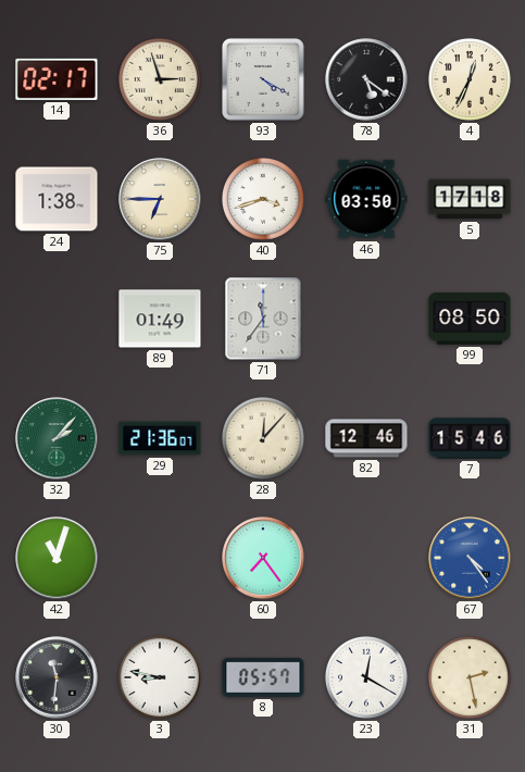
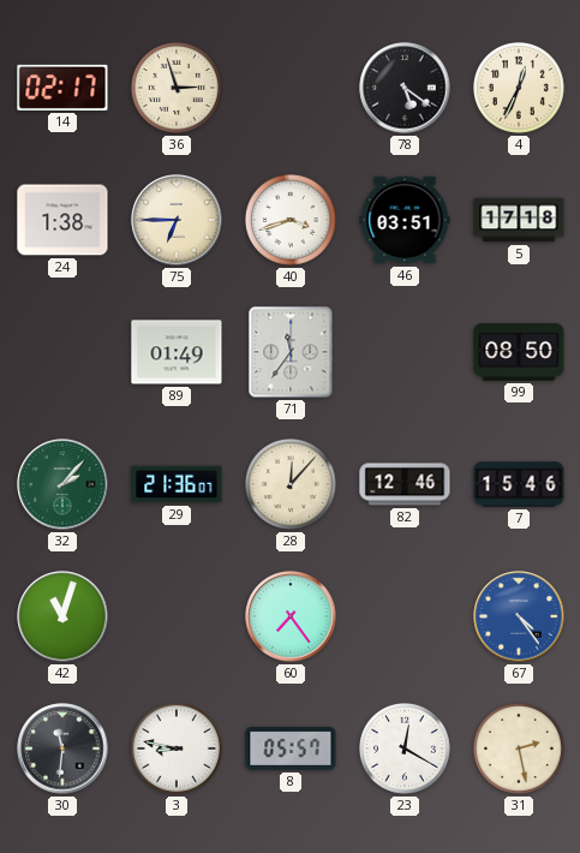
93: 4:20 -> none (263, 79)
46: 03:50 -> 03:51 (405, 220)
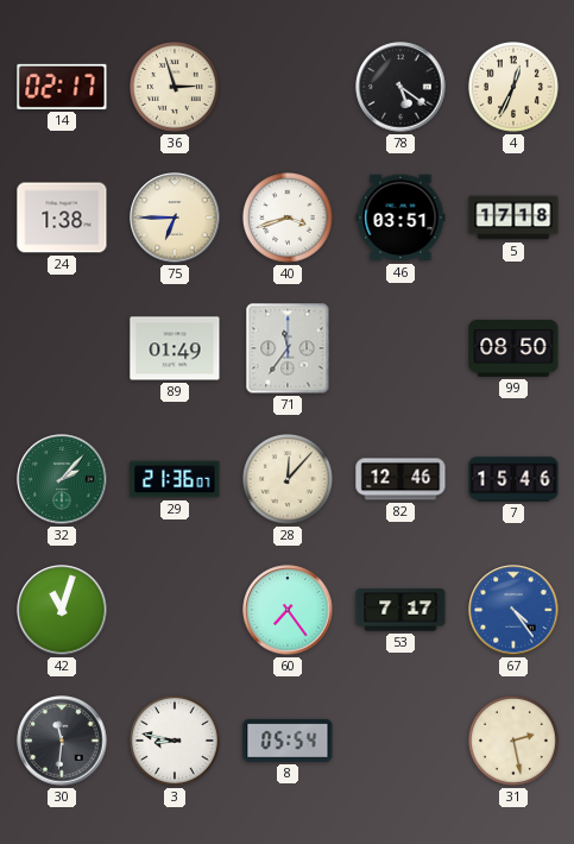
53: none -> 7:17 (400, 610)
8: 05:57 -> 05:54 (288, 741)
23: 12:20 -> none (406, 750)
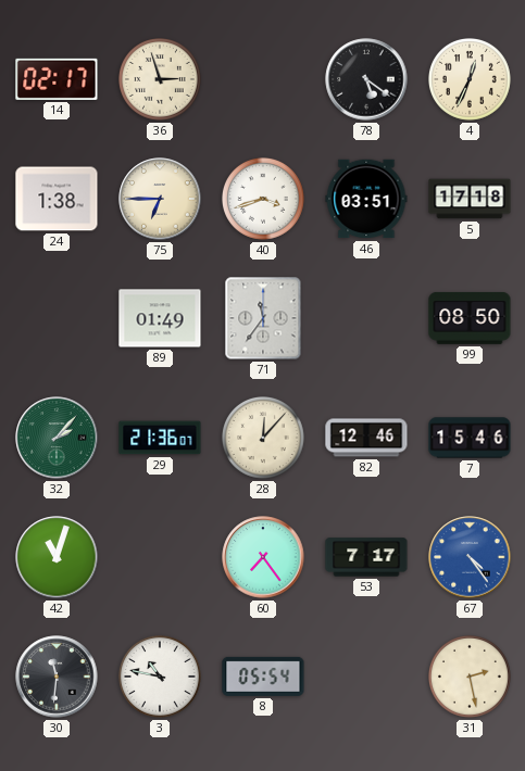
3: 8:47 -> 10:47 (161, 678)
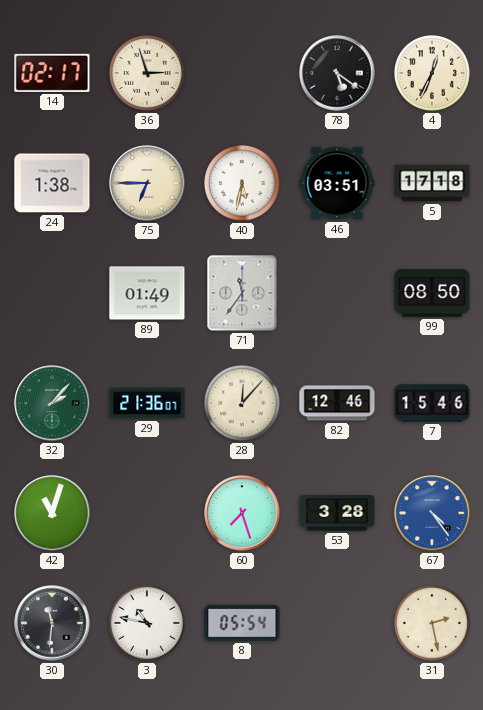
40: 3:42 -> 5:32 (243, 184)
60: 7:24 -> 7:27 (242, 513)
53: 7:17 -> 3:28 (337, 513)
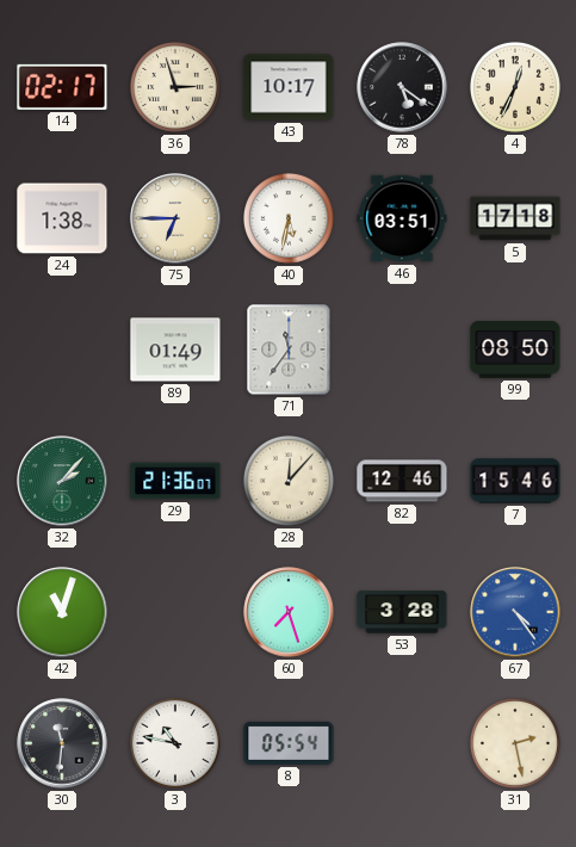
43: none -> 10:17 (289, 87)
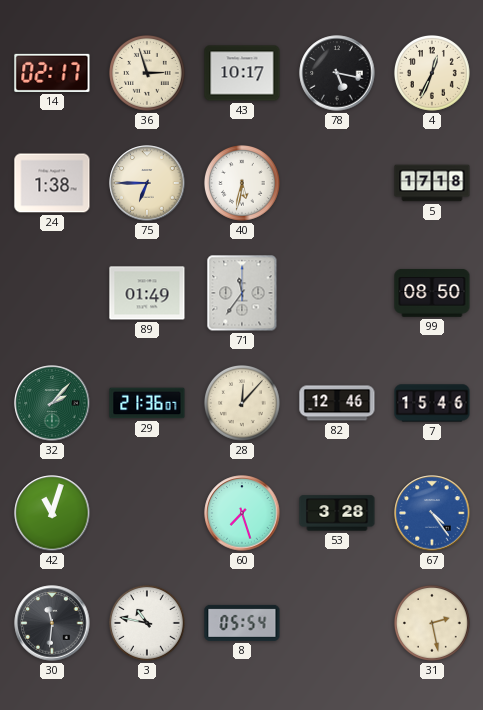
78: 5:21 -> 5:17 (337, 73)
46: 03:51 -> none (402, 218)
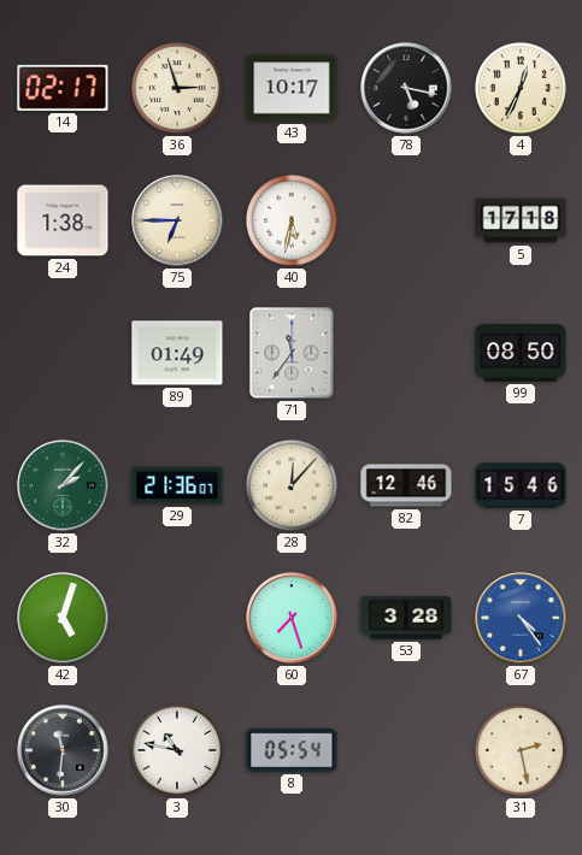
42: 11:03 -> 5:03 (63, 618)
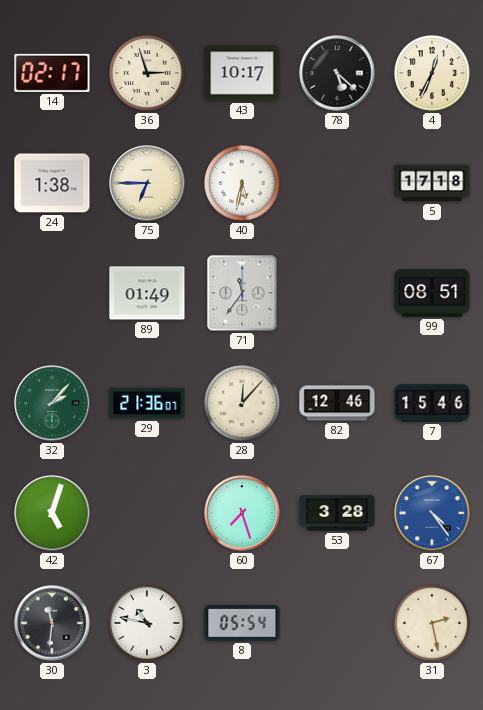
78: 5:17 -> 5:22 (337, 73)
99: 08:50 -> 08:51 (432, 293)
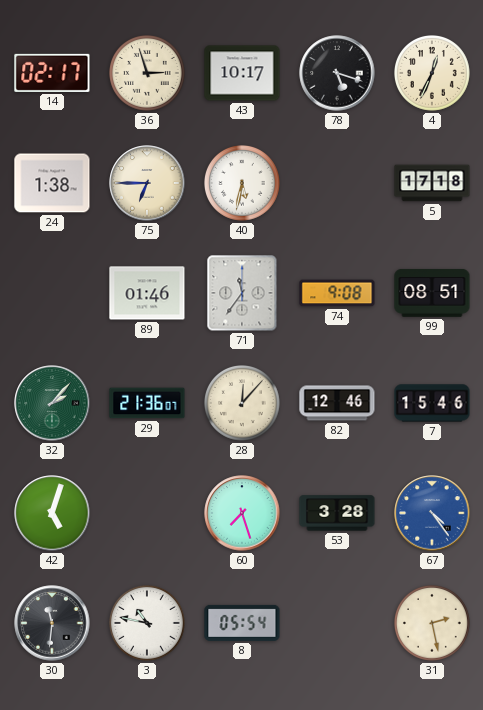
78: 5:22 -> 5:18 (337, 73)
89: 01:49 -> 01:46 (147, 293)
74: none -> 9:08 (337, 293)
